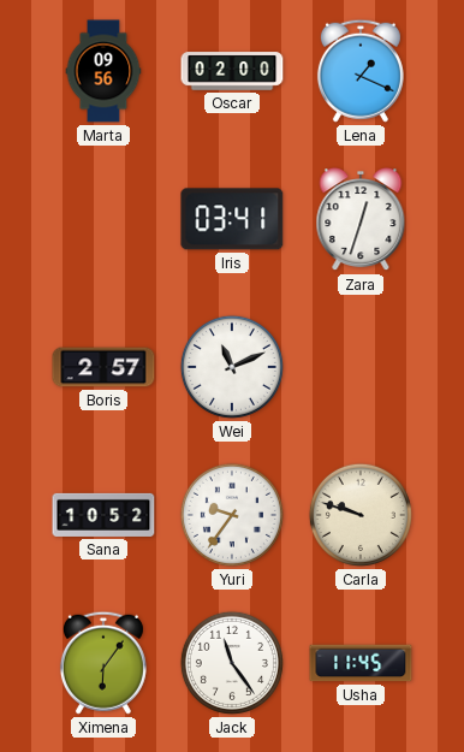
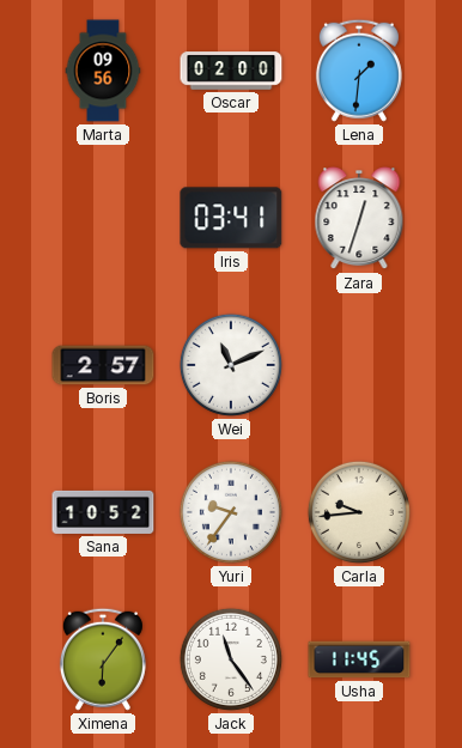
Lena: 1:19 -> 1:31 (359, 71)
Carla: 9:48 -> 9:44 (359, 512)
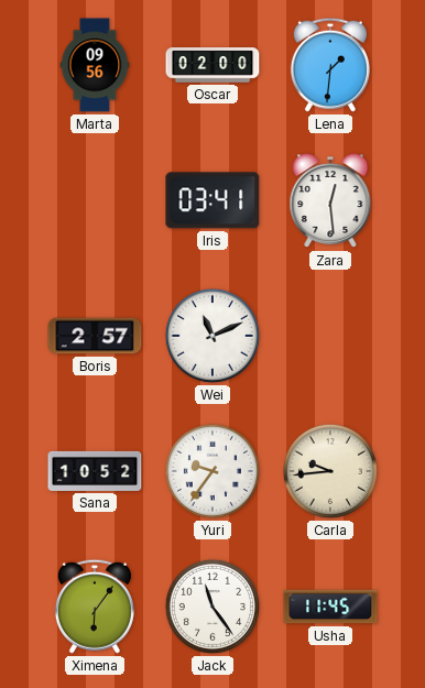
Zara: 12:33 -> 12:29 (330, 201)
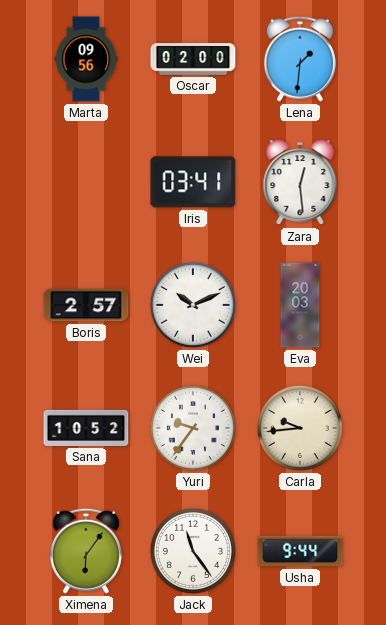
Wei: 11:11 -> 10:11 (193, 305)
Eva: none -> 20:03 (300, 305)
Usha: 11:45 -> 9:44 (300, 551)
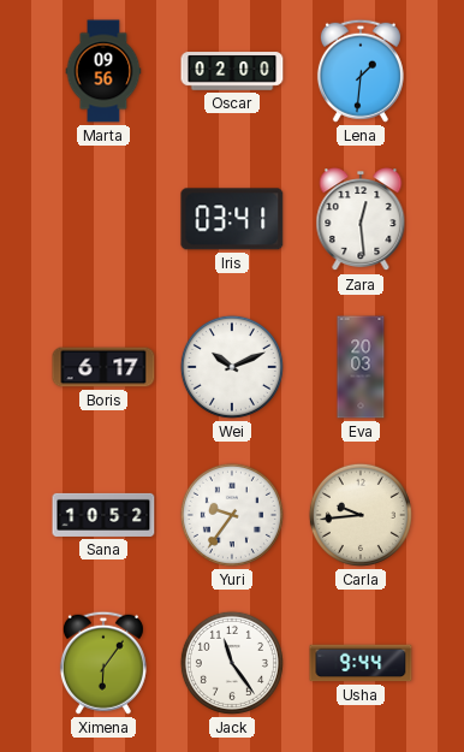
Boris: 2:57 -> 6:17 (103, 367)
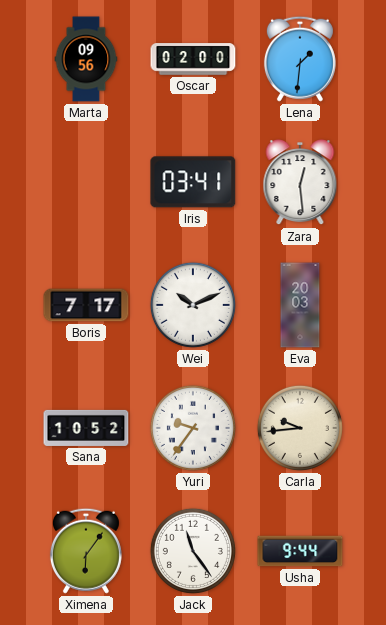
Boris: 6:17 -> 7:17 (86, 305)
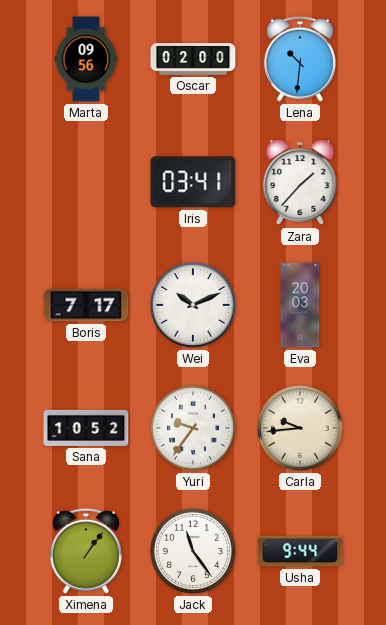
Lena: 1:31 -> 10:31 (300, 59)
Zara: 12:29 -> 1:37 (300, 183)
Ximena: 6:06 -> 1:06 (86, 551)
